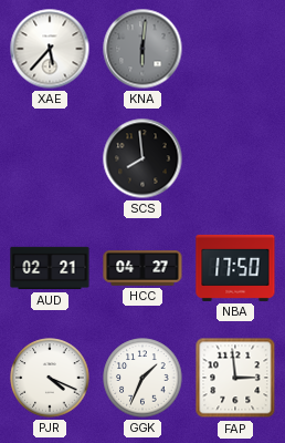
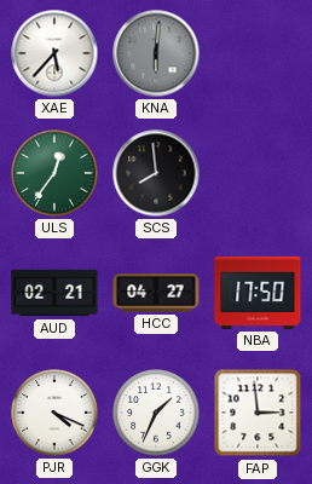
ULS: none -> 12:36 (54, 173)
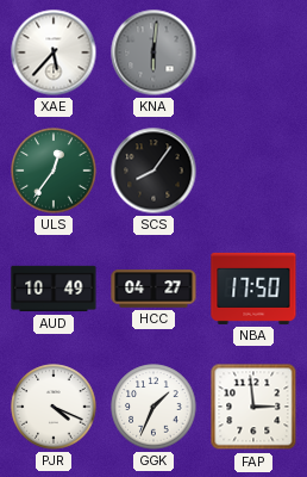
SCS: 7:59 -> 8:06 (153, 171)
AUD: 02:21 -> 10:49 (54, 289)
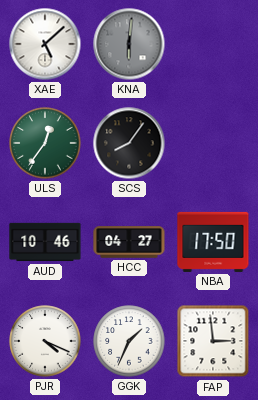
XAE: 5:37 -> 5:08 (45, 44)
AUD: 10:49 -> 10:46 (45, 242)
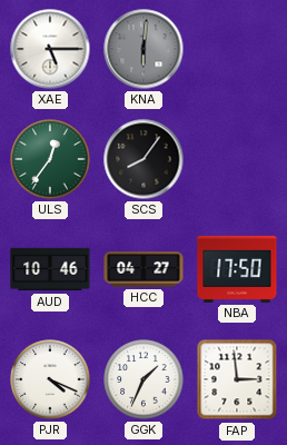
XAE: 5:08 -> 5:15 (50, 49)
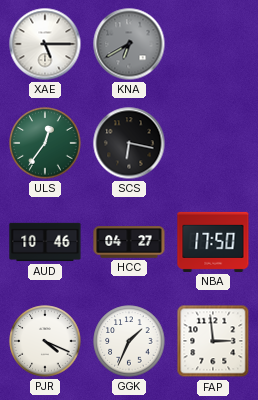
KNA: 6:01 -> 6:40 (129, 44)
SCS: 8:06 -> 6:17 (129, 143)
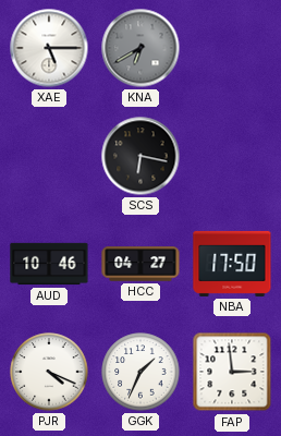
ULS: 12:36 -> none (45, 143)
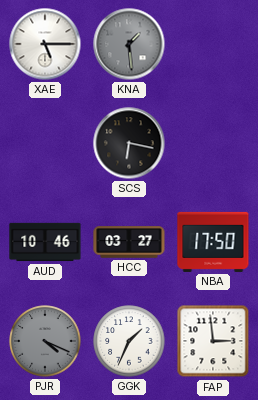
KNA: 6:40 -> 1:29 (129, 44)
HCC: 04:27 -> 03:27 (129, 242)
PJR dial: white -> grey (45, 341)
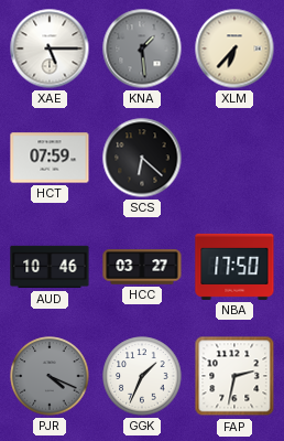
XLM: none -> 6:37 (234, 49)
HCT: none -> 07:59 (50, 158)
SCS: 6:17 -> 6:22 (142, 158)
FAP: 2:59 -> 2:32 (234, 376)
